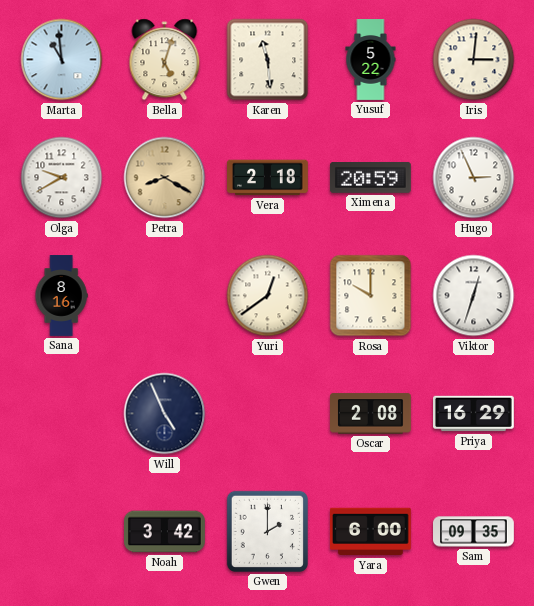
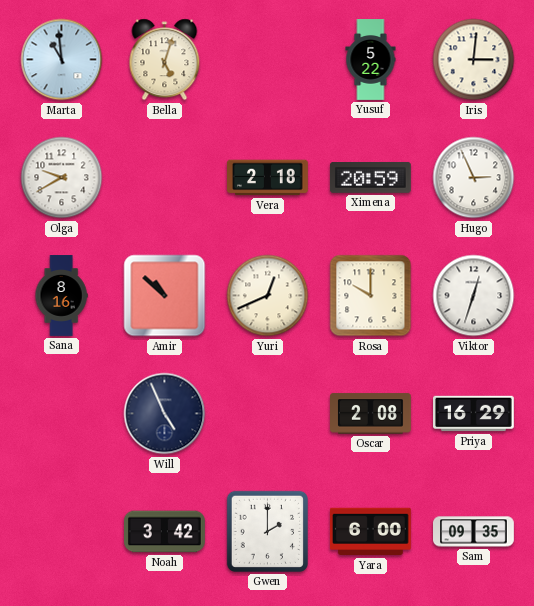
Karen: 11:29 -> none (268, 60)
Petra: 8:20 -> none (165, 178)
Amir: none -> 10:52 (165, 296)
Yuri: 12:39 -> 12:41 (268, 296)
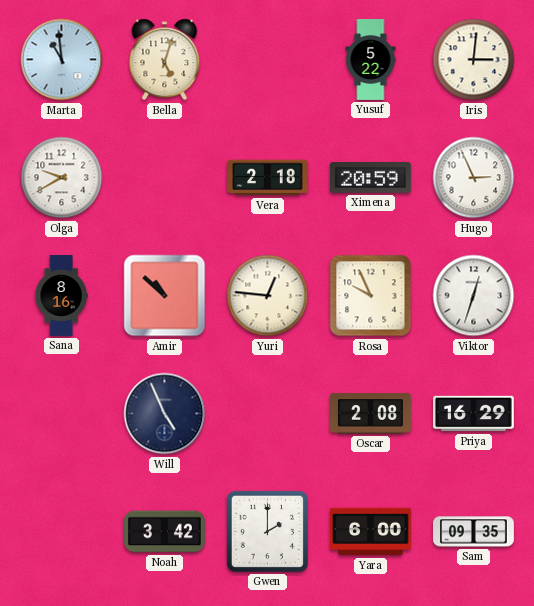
Yuri: 12:41 -> 12:46 (268, 296)
Rosa: 10:00 -> 9:56 (371, 296)
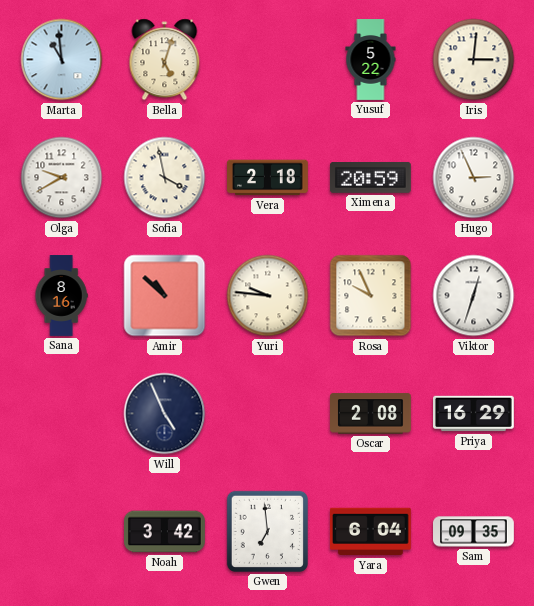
Sofia: none -> 3:58 (165, 178)
Yuri: 12:46 -> 9:46 (268, 296)
Gwen: 2:00 -> 6:59 (267, 531)
Yara: 6:00 -> 6:04 (370, 532)
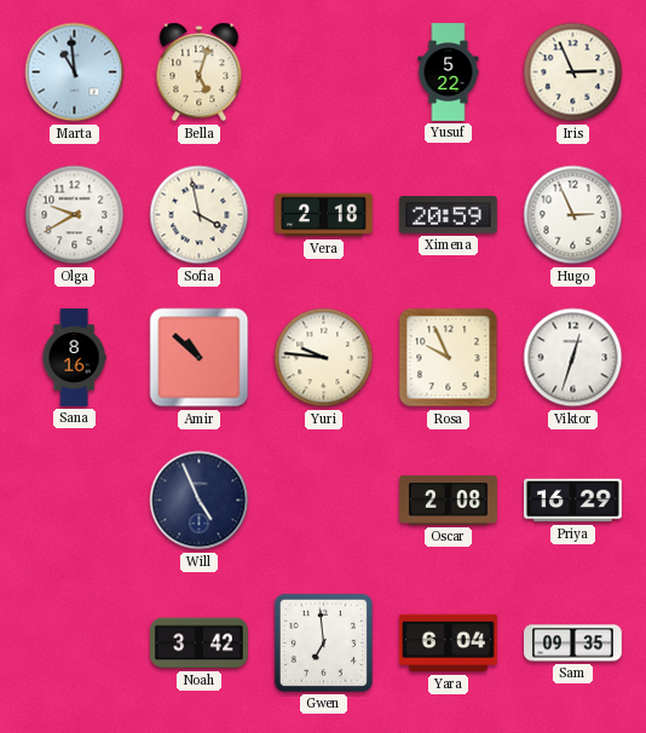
Iris: 3:01 -> 2:56 (573, 73)
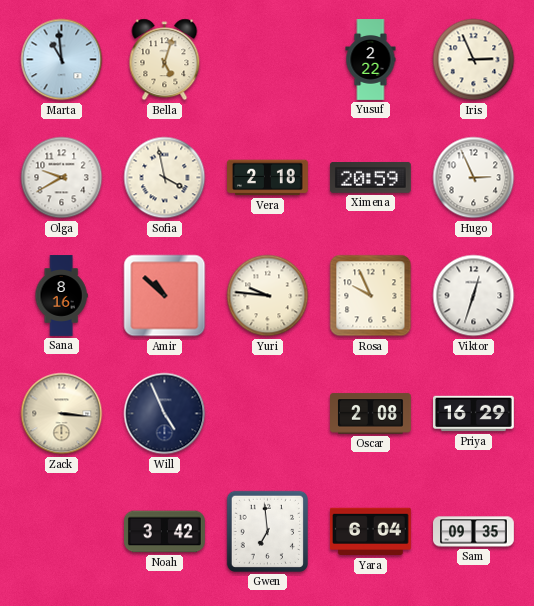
Yusuf: 5:22 -> 2:22 (371, 60)
Zack: none -> 3:16 (62, 414)
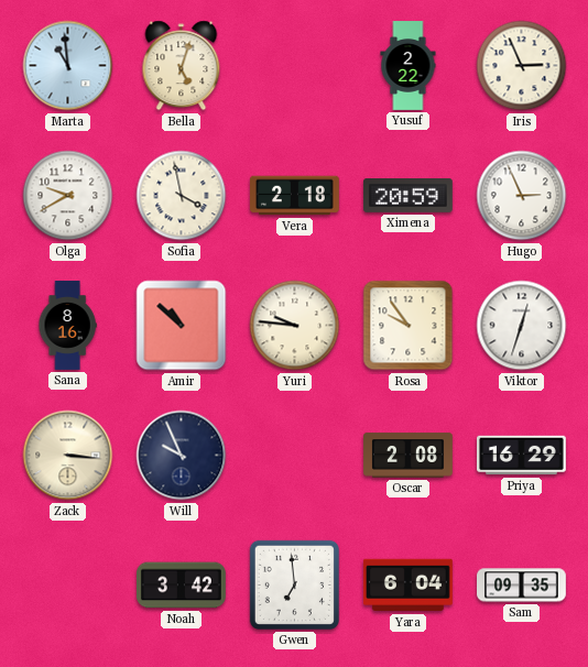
Rosa: 9:56 -> 9:54 (409, 326)
Will: 4:56 -> 9:56 (182, 456)
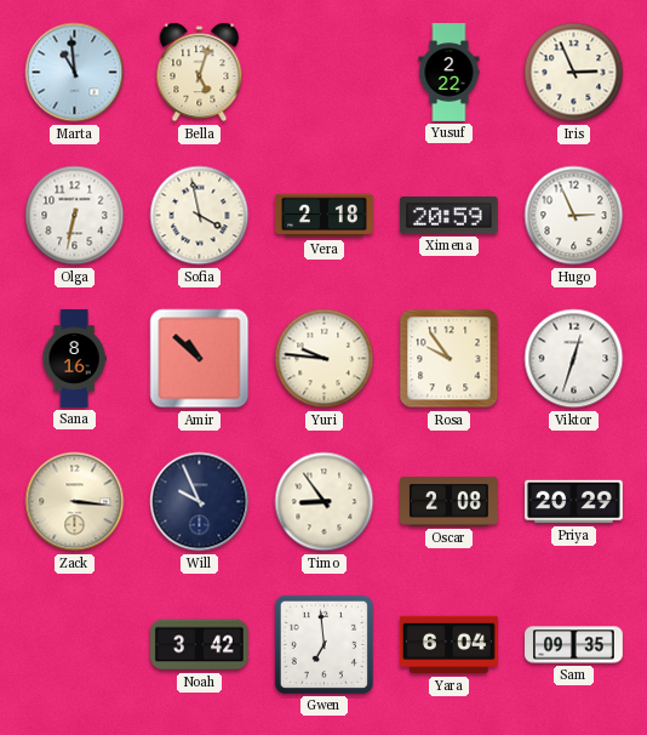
Olga: 9:40 -> 6:32 (75, 216)
Timo: none -> 8:54 (325, 502)
Priya: 16:29 -> 20:29 (574, 502)
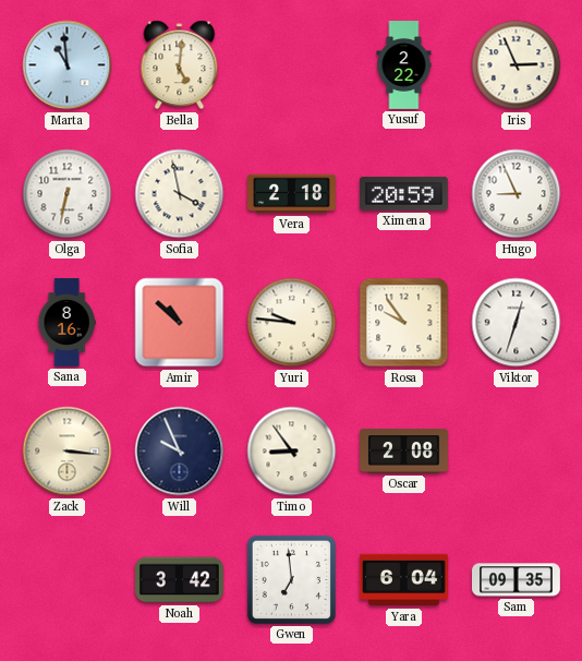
Bella: 5:03 -> 5:01 (180, 65)
Hugo: 2:56 -> 8:56 (517, 194)
Priya: 20:29 -> none (574, 502)
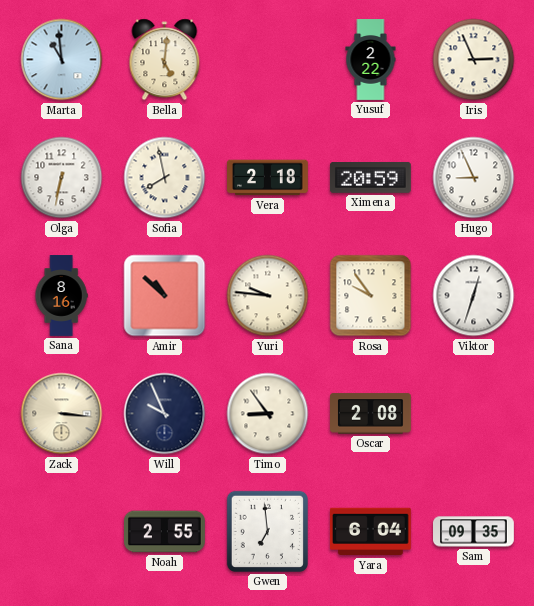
Sofia: 3:58 -> 7:58 (165, 178)
Noah: 3:42 -> 2:55 (165, 532)
